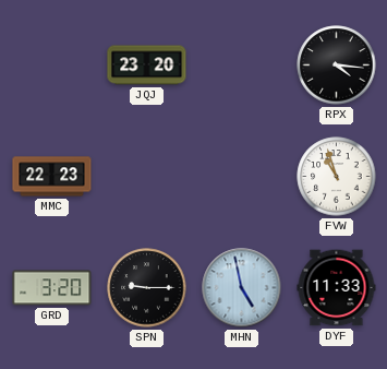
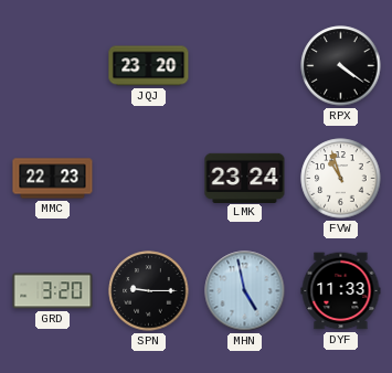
RPX: 4:16 -> 4:21 (341, 66)
LMK: none -> 23:24 (245, 178)
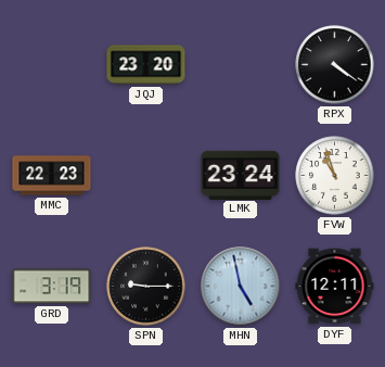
GRD: 3:20 -> 3:19 (52, 287)
DYF: 11:33 -> 12:11 (335, 287)
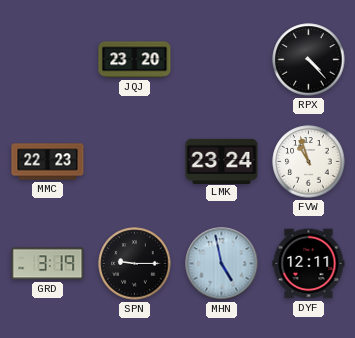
RPX: 4:21 -> 4:23 (309, 60)
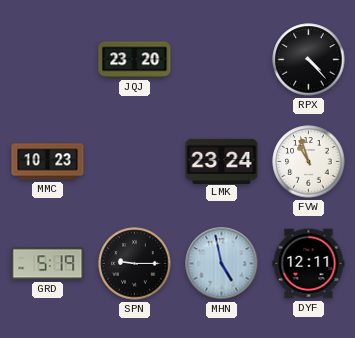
MMC: 22:23 -> 10:23 (48, 162)
GRD: 3:19 -> 5:19 (48, 264)
